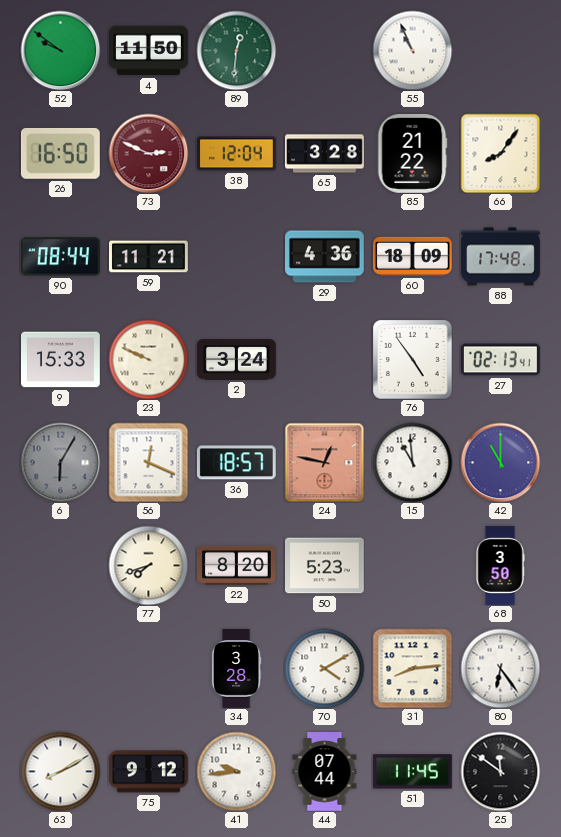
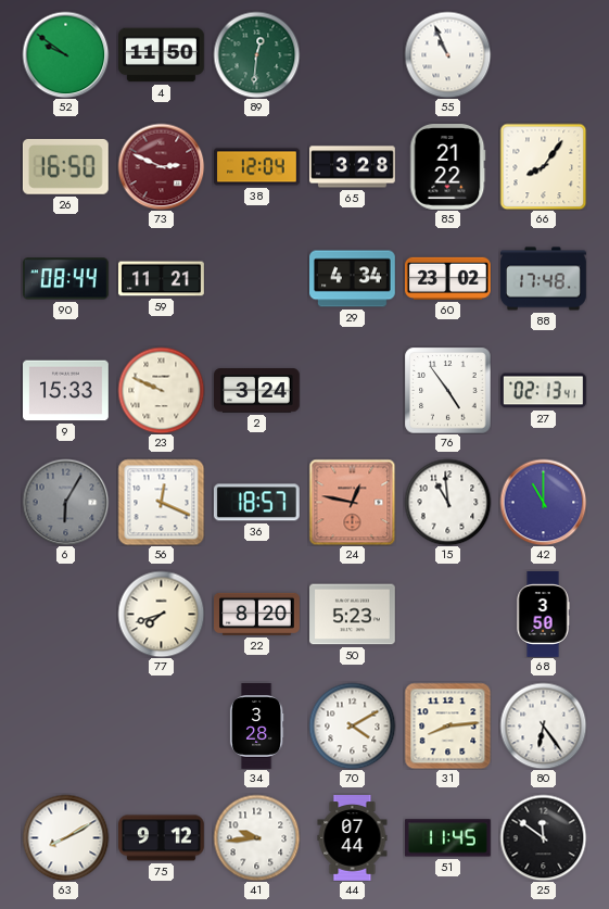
29: 4:36 -> 4:34 (353, 279)
60: 18:09 -> 23:02 (447, 278)
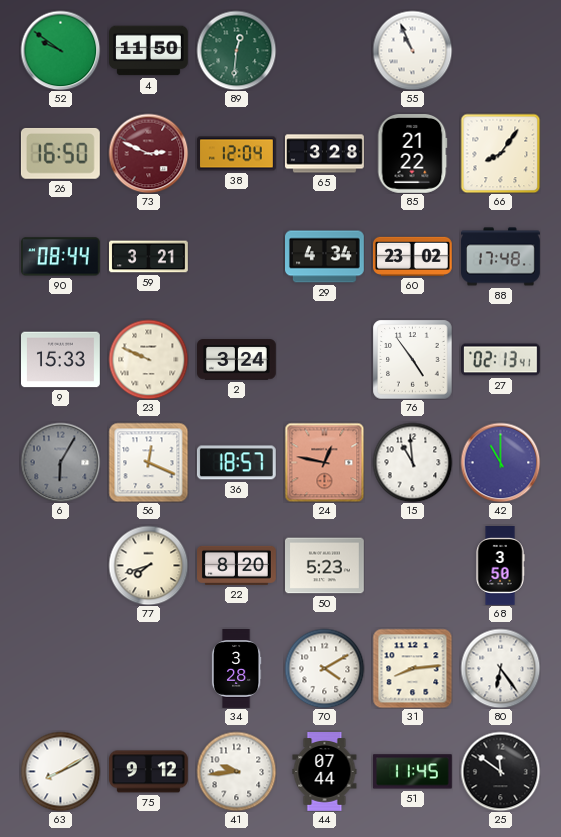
59: 11:21 -> 3:21 (149, 257)
